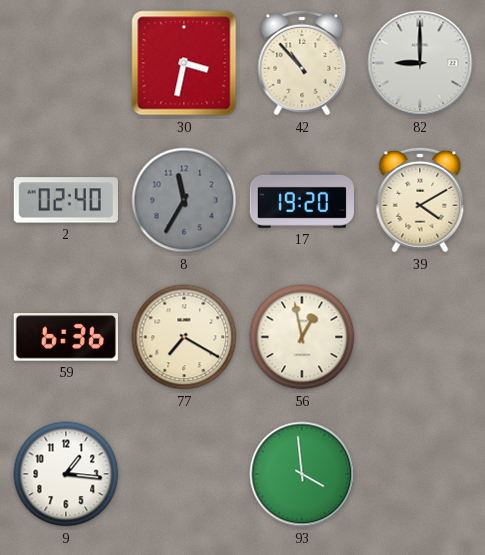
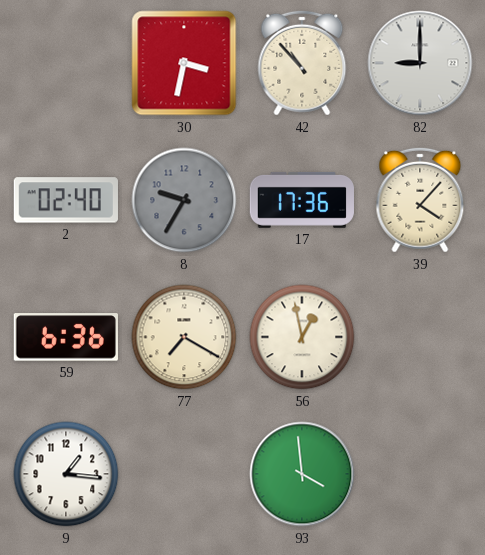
8: 11:35 -> 9:35 (184, 200)
17: 19:20 -> 17:36 (302, 200)
39: 4:10 -> 4:07 (420, 200)
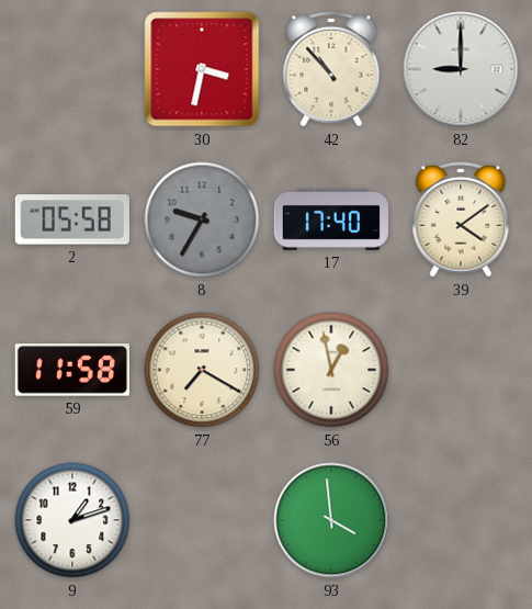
2: 02:40 -> 05:58 (72, 219)
17: 17:36 -> 17:40 (331, 219)
39: 4:07 -> 4:09 (461, 219)
59: 6:36 -> 11:58 (72, 370)
9: 1:16 -> 1:12 (72, 520)
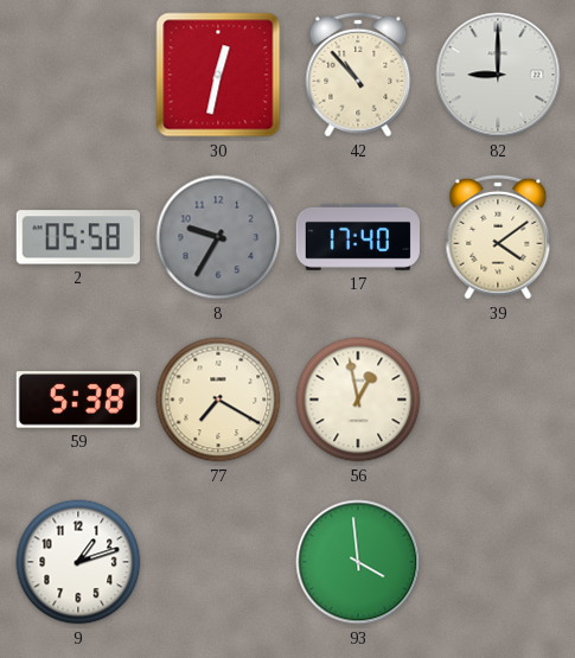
30: 3:32 -> 12:32 (218, 75)
59: 11:58 -> 5:38 (78, 400)
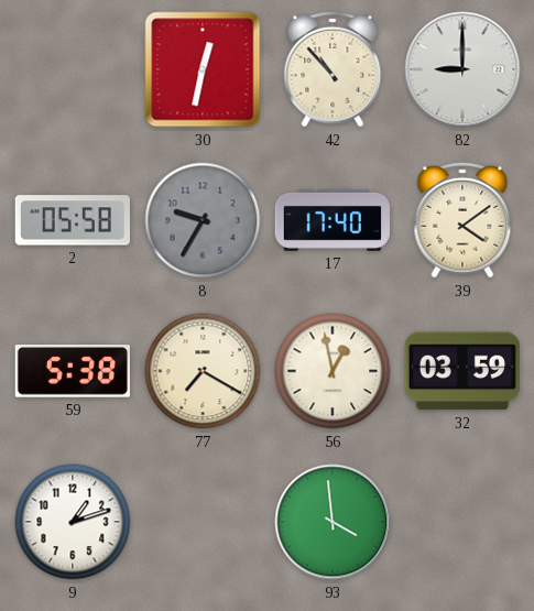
32: none -> 03:59 (462, 371)
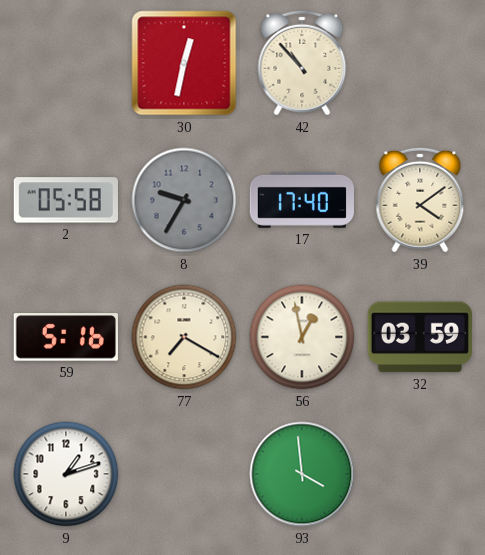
82: 9:00 -> none (462, 69)
59: 5:38 -> 5:16 (66, 337)
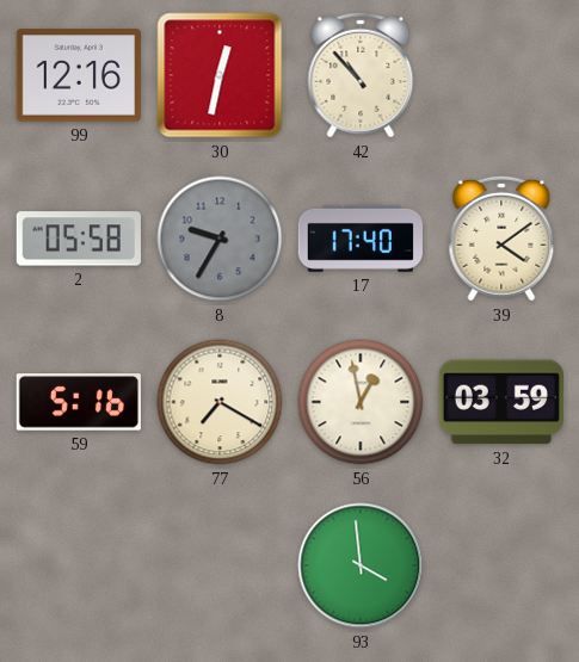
99: none -> 12:16 (79, 75)
9: 1:12 -> none (66, 474)
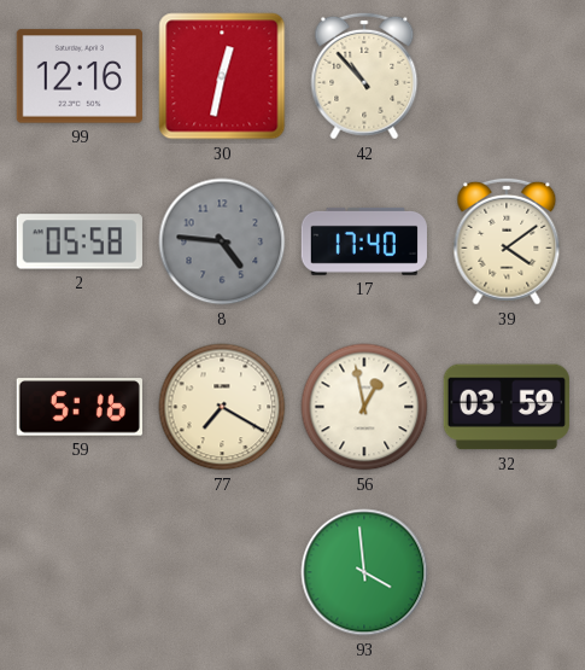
8: 9:35 -> 4:46 (222, 241)
